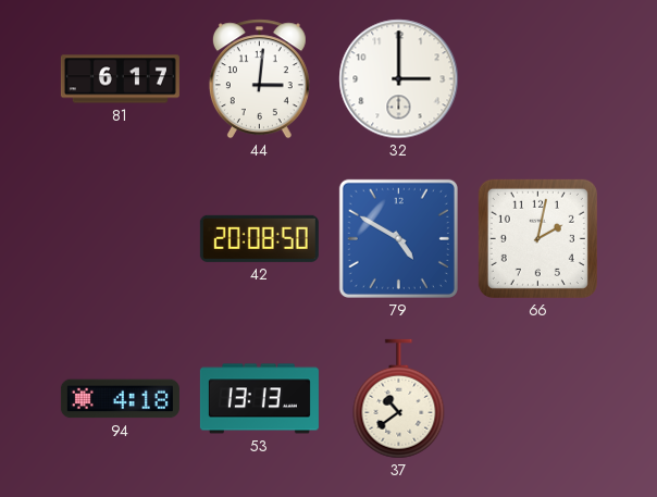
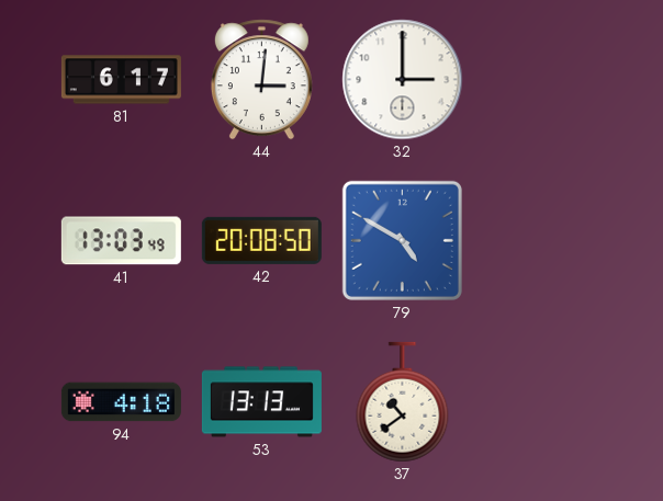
41: none -> 13:03 (121, 241)
66: 2:02 -> none (537, 238)
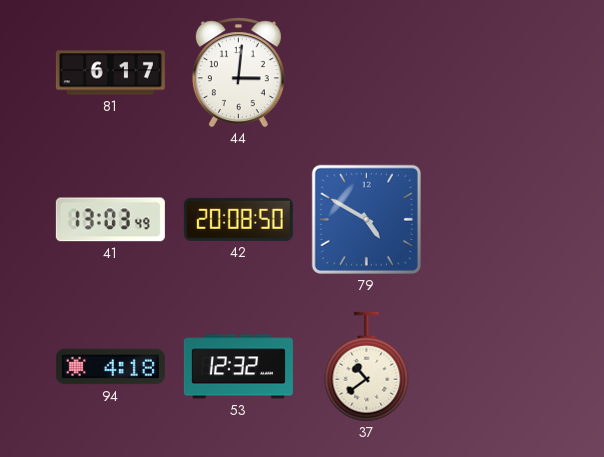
32: 3:00 -> none (403, 80)
53: 13:13 -> 12:32 (238, 367)
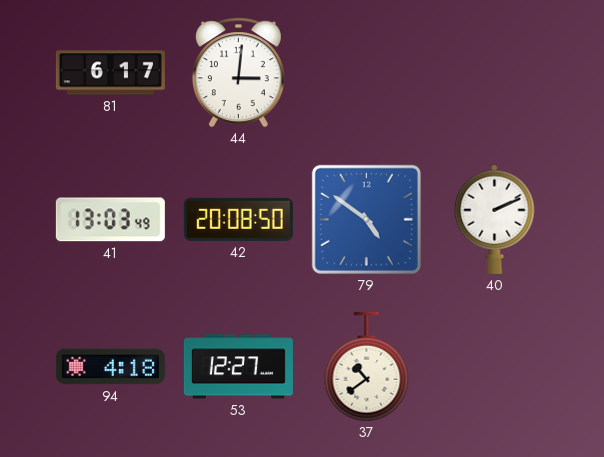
79: 4:50 -> 4:51 (366, 219)
40: none -> 2:11 (495, 219)
53: 12:32 -> 12:27 (238, 367)
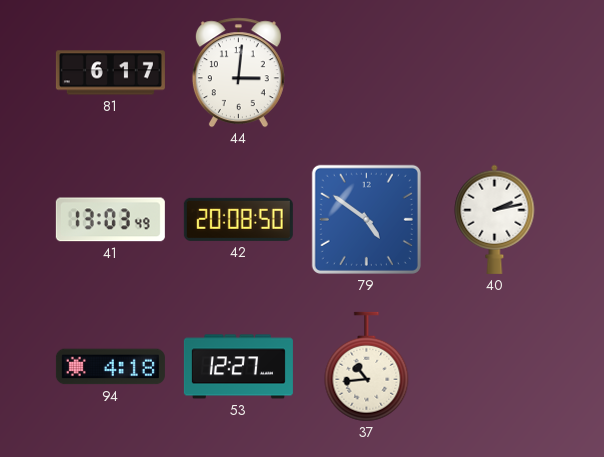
40: 2:11 -> 2:13 (495, 219)
37: 10:39 -> 10:44 (367, 367)
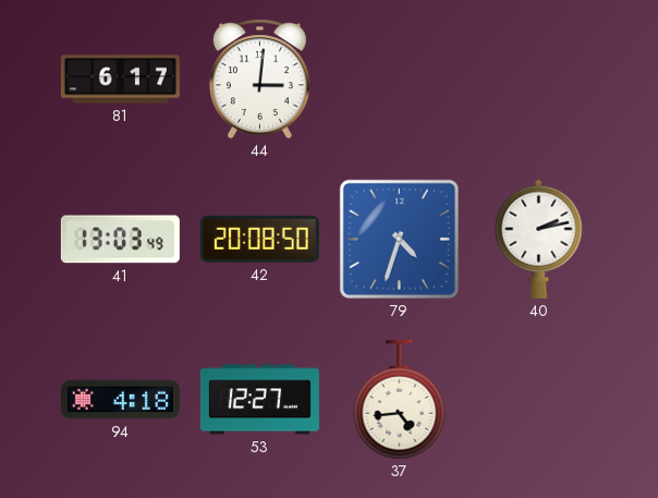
79: 4:51 -> 4:33 (399, 239)
37: 10:44 -> 4:44 (400, 400)
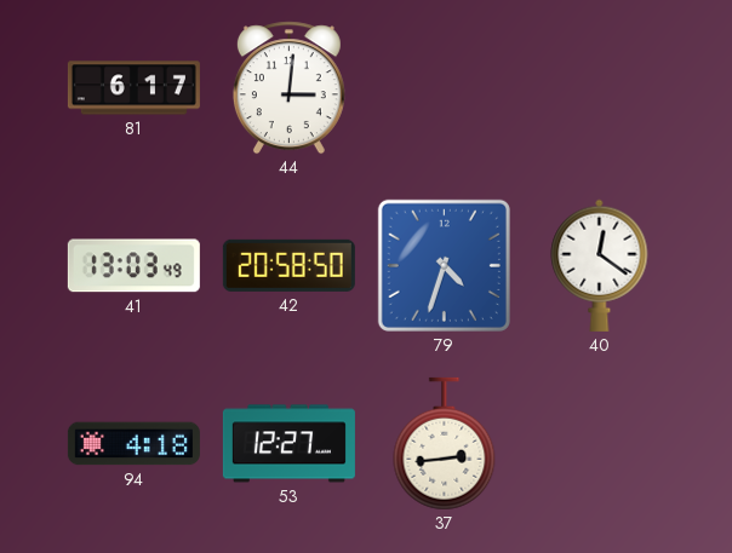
42: 20:08 -> 20:58 (288, 265)
40: 2:13 -> 12:21 (600, 265)
37: 4:44 -> 2:44 (445, 444)
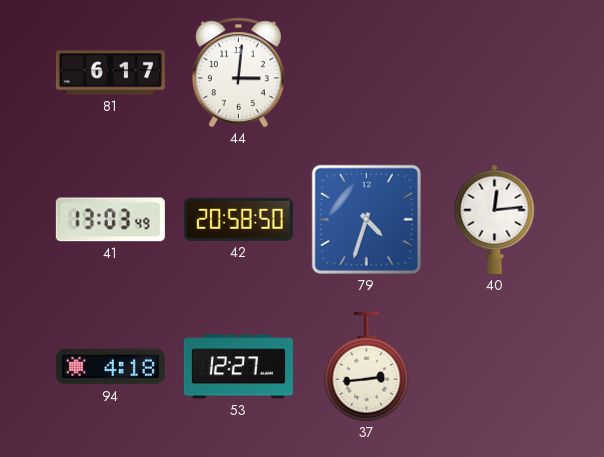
40: 12:21 -> 12:14 (495, 219)
